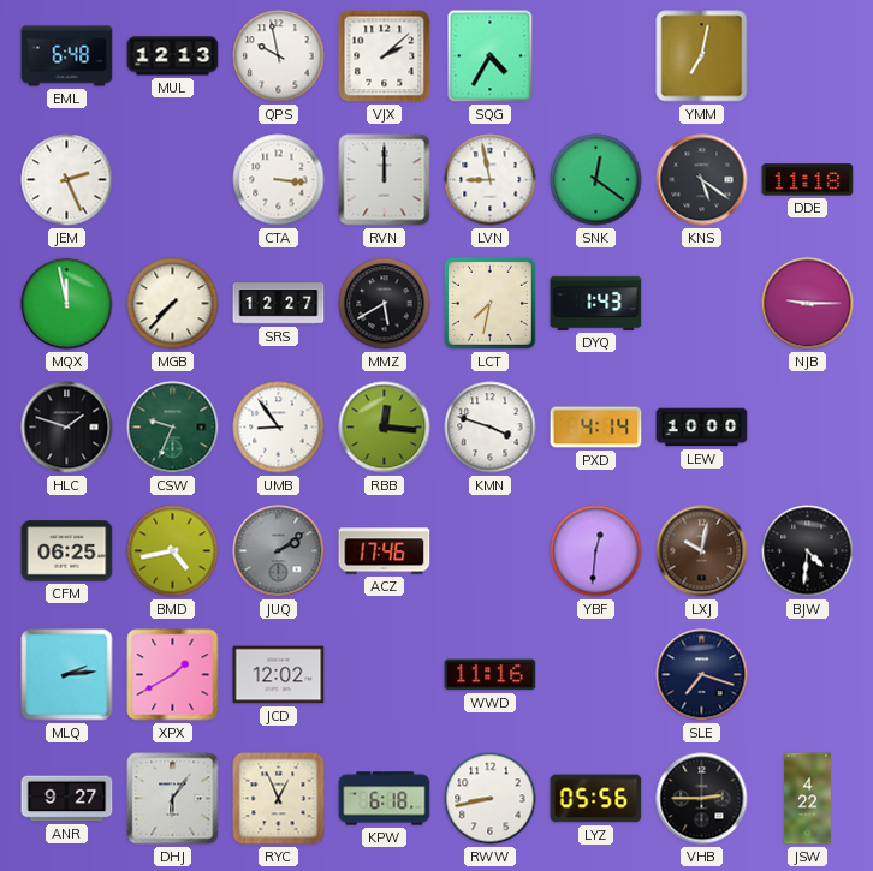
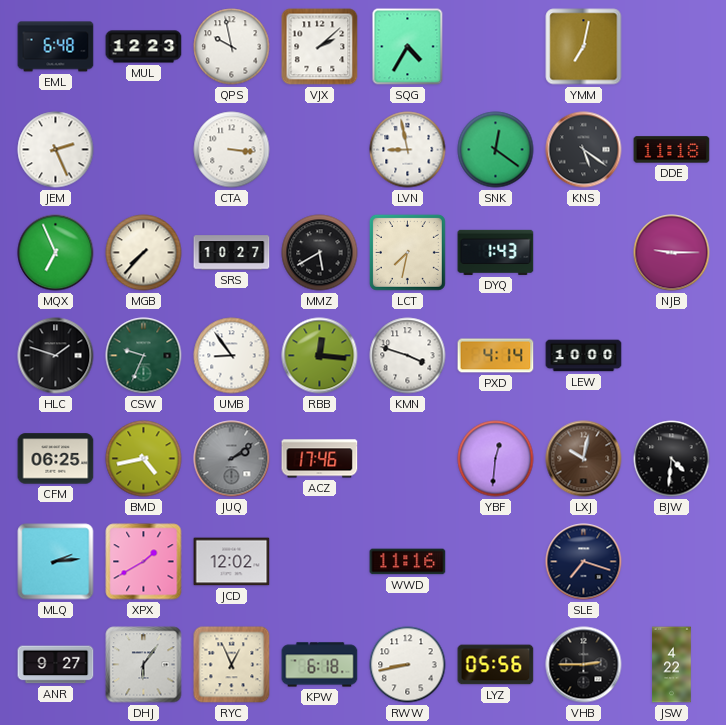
MUL: 12:13 -> 12:23 (144, 47)
RVN: 12:00 -> none (385, 180)
MQX: 11:58 -> 6:56 (56, 253)
SRS: 12:27 -> 10:27 (232, 253)
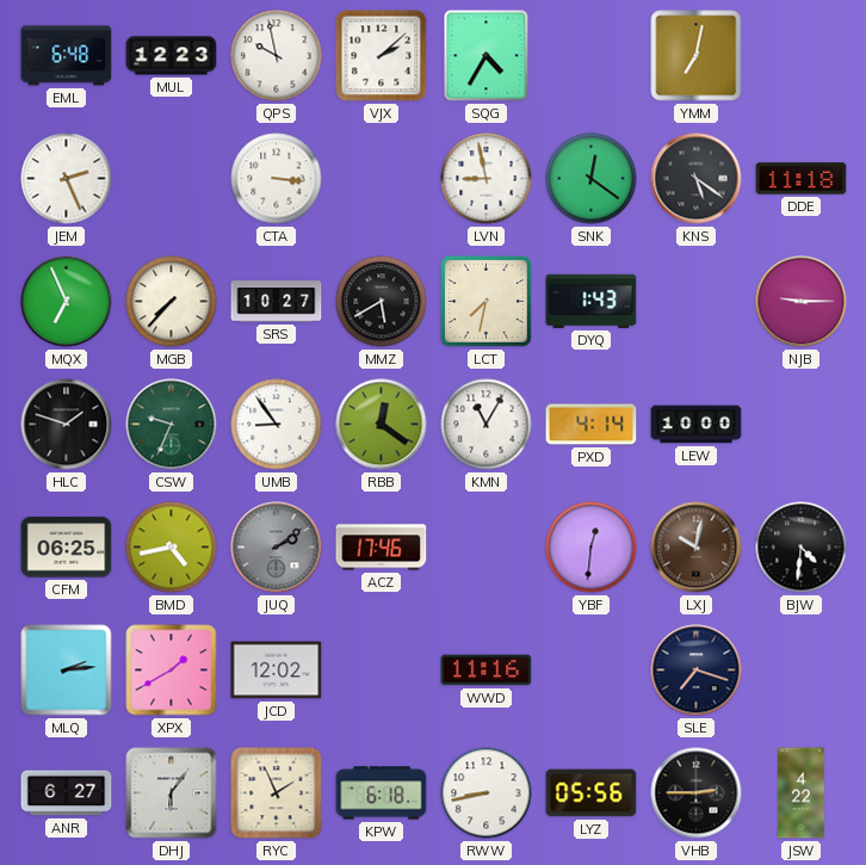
RBB: 12:16 -> 12:21 (382, 425)
KMN: 3:48 -> 11:05 (487, 425)
ANR: 9:27 -> 6:27 (67, 793)
RYC: 12:56 -> 1:56 (277, 793)
